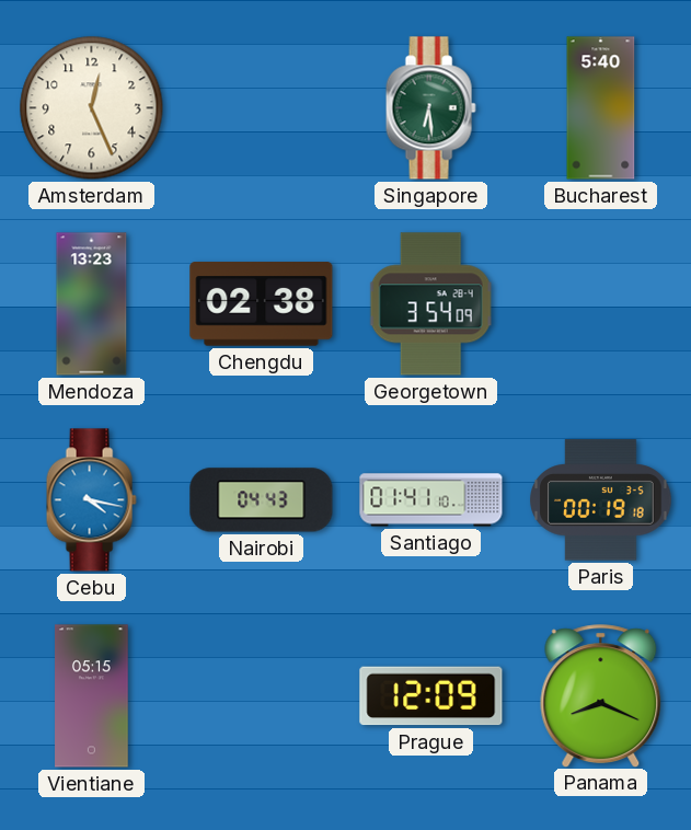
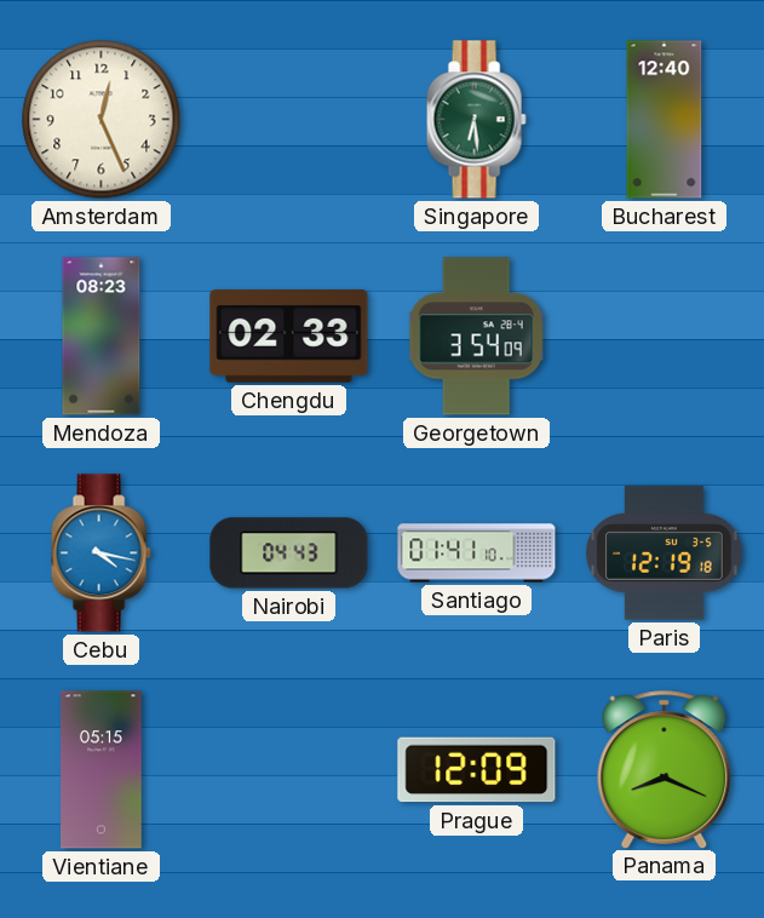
Bucharest: 5:40 -> 12:40 (665, 120)
Mendoza: 13:23 -> 08:23 (102, 337)
Chengdu: 02:38 -> 02:33 (289, 337)
Paris: 00:19 -> 12:19 (665, 553)
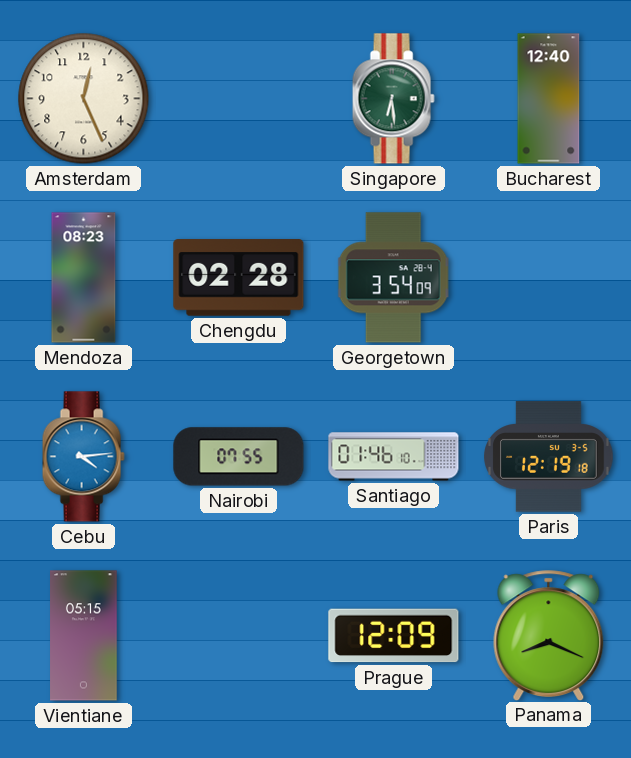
Chengdu: 02:33 -> 02:28 (239, 278)
Cebu: 4:17 -> 4:14 (83, 457)
Nairobi: 04:43 -> 07:55 (239, 457)
Santiago: 01:41 -> 01:46 (394, 457)
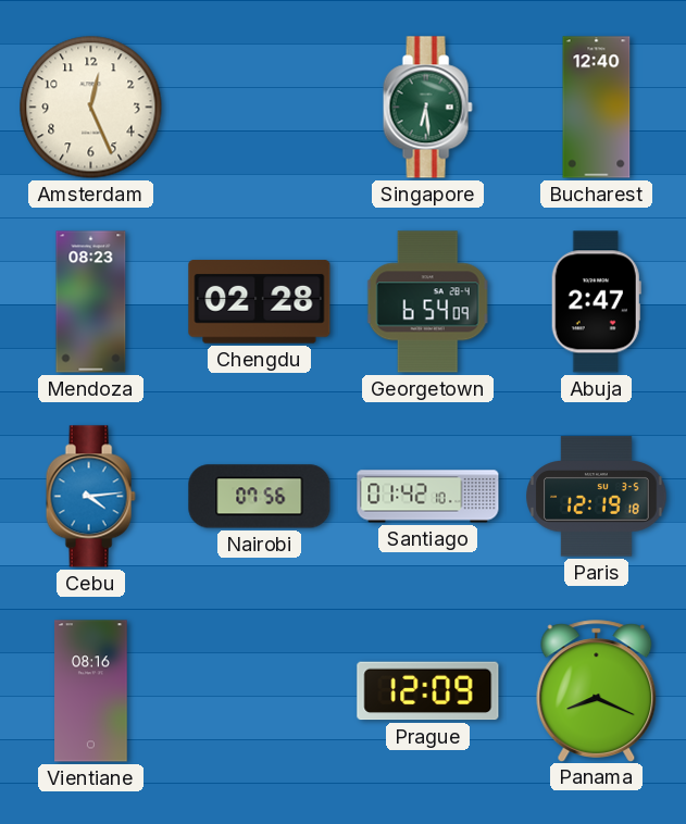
Georgetown: 3:54 -> 6:54 (427, 302)
Abuja: none -> 2:47 (596, 302)
Nairobi: 07:55 -> 07:56 (260, 497)
Santiago: 01:46 -> 01:42 (428, 497)
Vientiane: 05:15 -> 08:16 (91, 691)
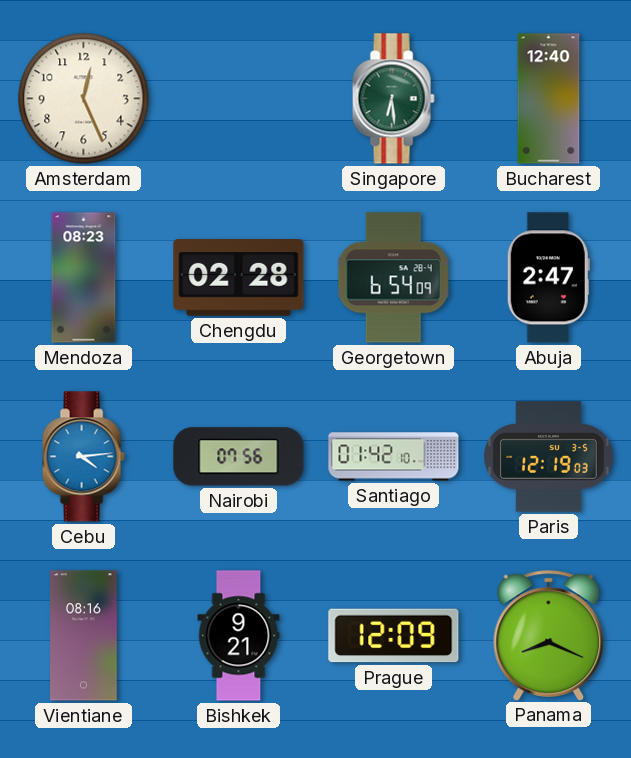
Paris: 12:19:18 -> 12:19:03 (549, 457)
Bishkek: none -> 9:21 (239, 636)
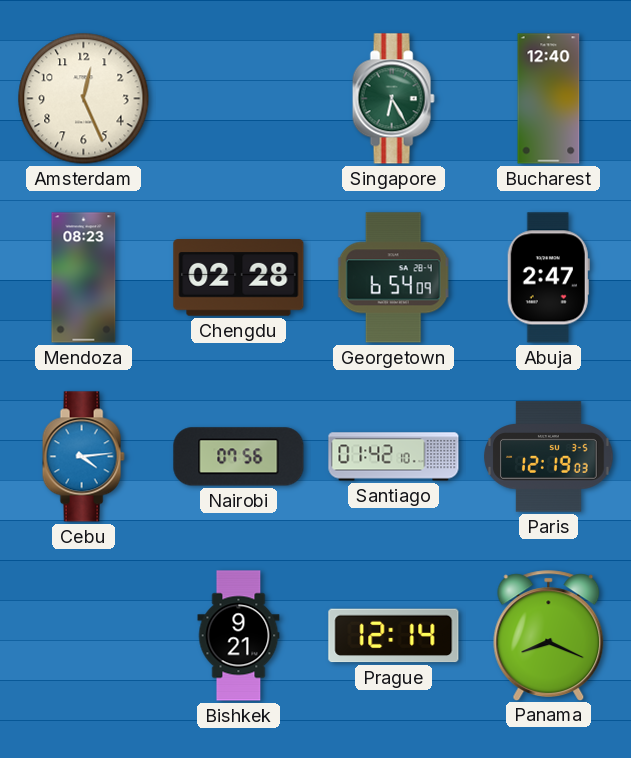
Singapore: 6:29 -> 6:25 (393, 99)
Vientiane: 08:16 -> none (84, 636)
Prague: 12:09 -> 12:14 (394, 636)
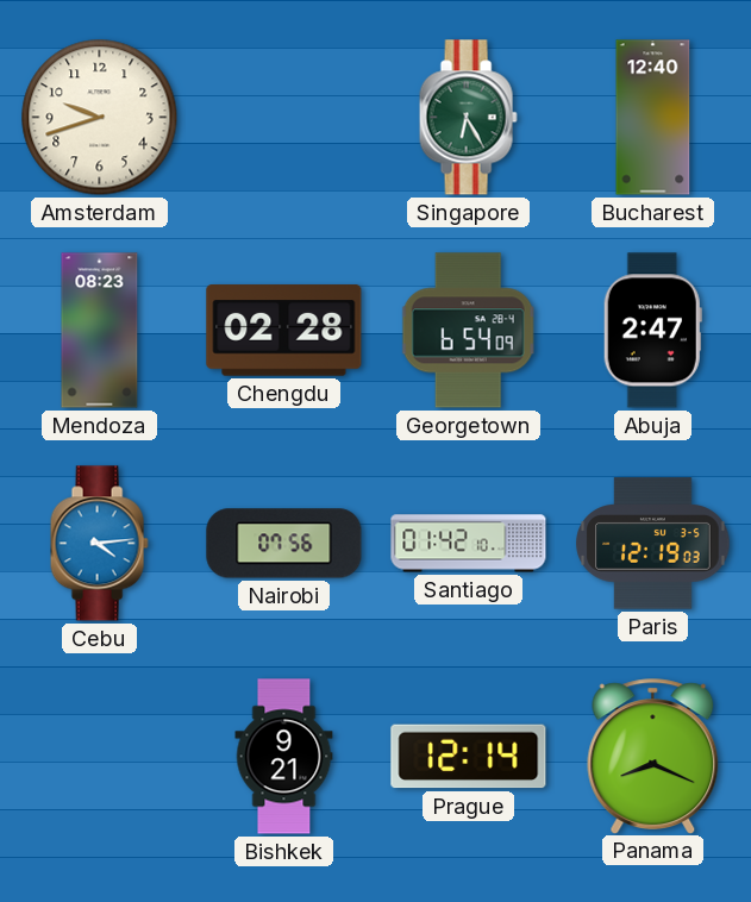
Amsterdam: 12:26 -> 9:42 (100, 118)
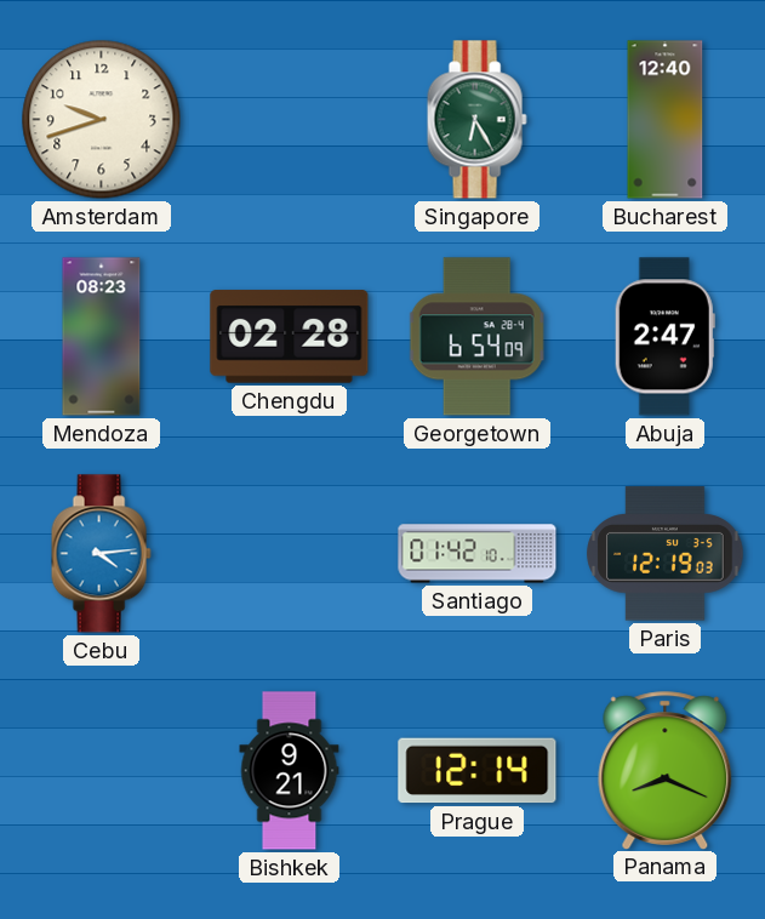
Nairobi: 07:56 -> none (284, 544)
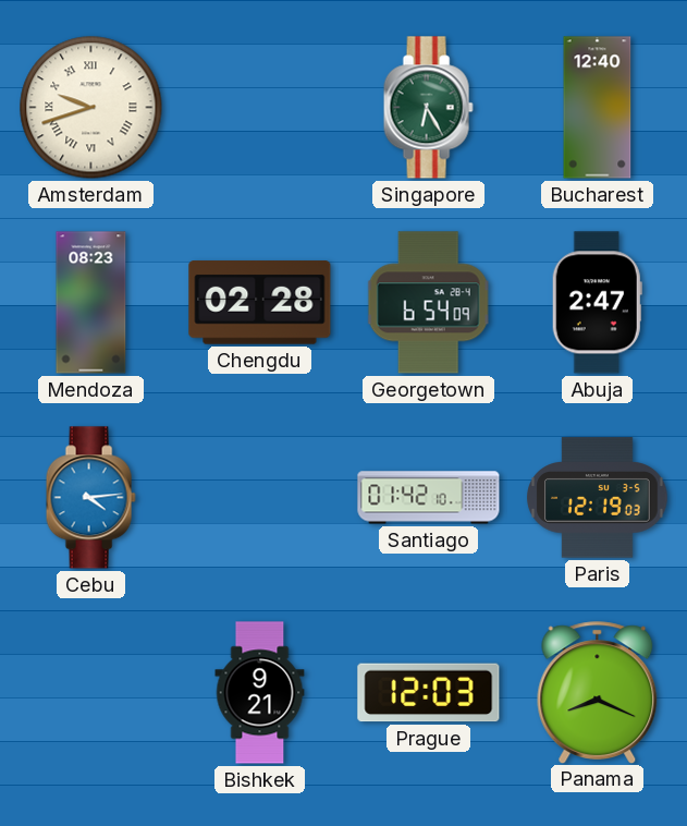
Amsterdam numerals: Arabic -> Roman (91, 108)
Prague: 12:14 -> 12:03 (429, 693)
